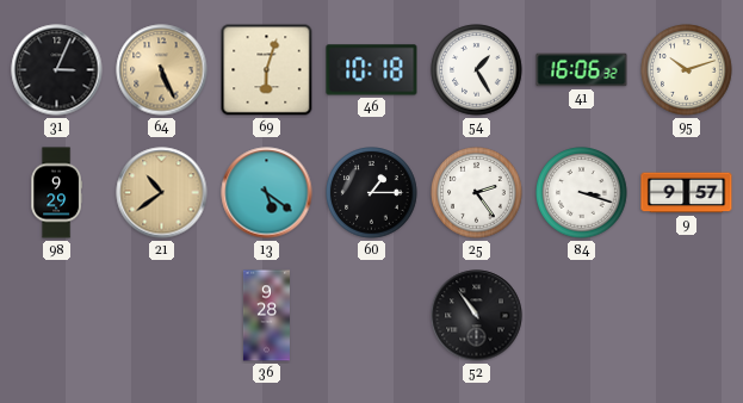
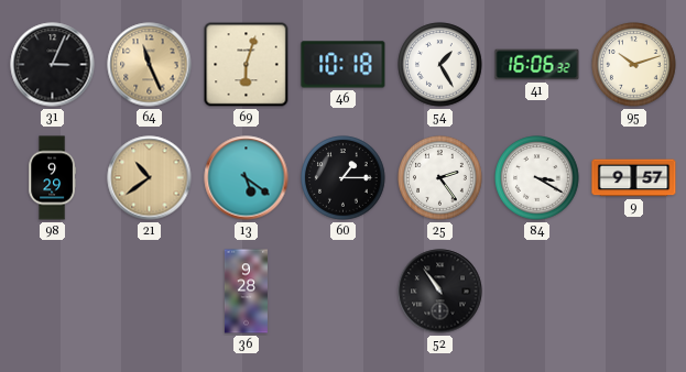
64: 5:26 -> 11:26 (150, 65)
84: 3:18 -> 3:20 (537, 178)
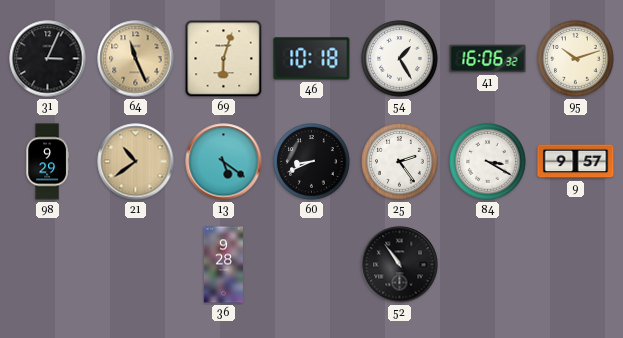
60: 1:15 -> 8:41 (312, 162)
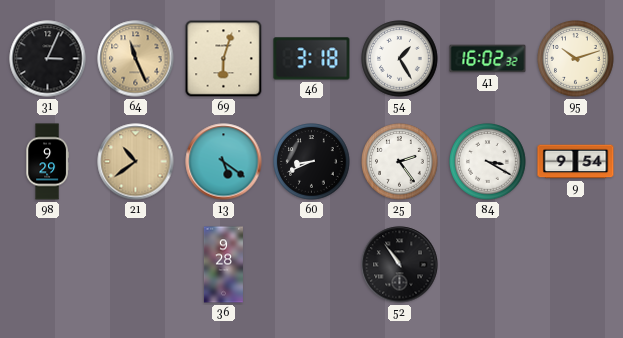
46: 10:18 -> 3:18 (312, 59)
41: 16:06 -> 16:02 (488, 59)
9: 9:57 -> 9:54 (576, 162)
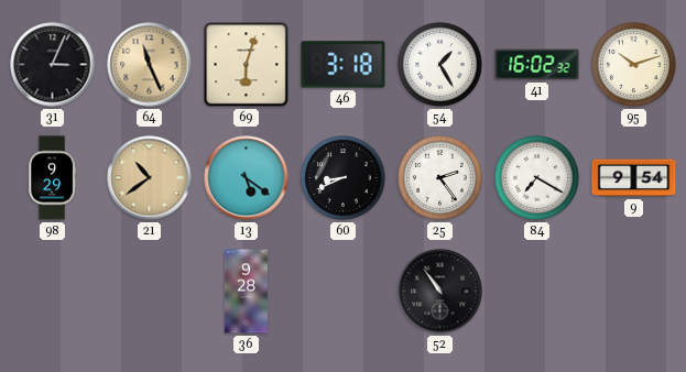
84: 3:20 -> 7:20 (537, 178)
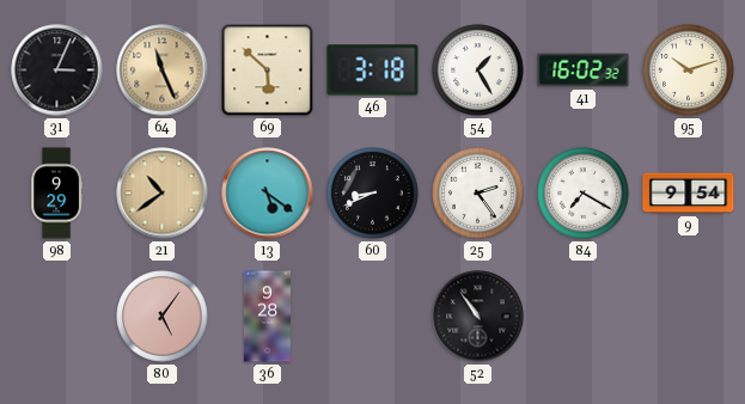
69: 6:03 -> 5:52 (268, 71)
80: none -> 5:06 (163, 317)
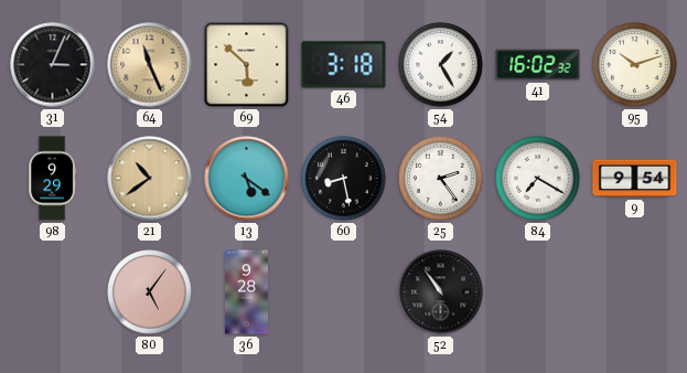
60: 8:41 -> 8:28 (344, 179)
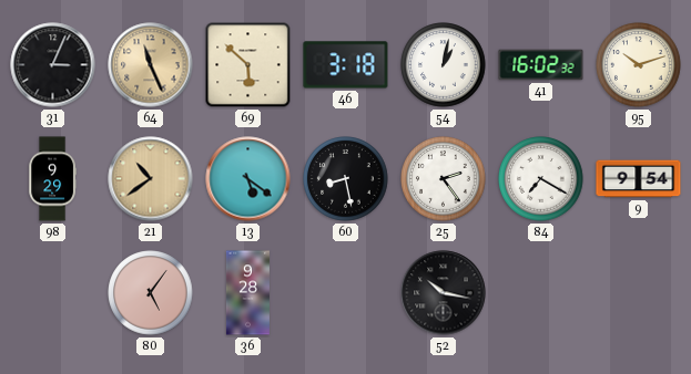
54: 1:25 -> 1:02 (444, 65)
52: 10:54 -> 10:17 (444, 293)
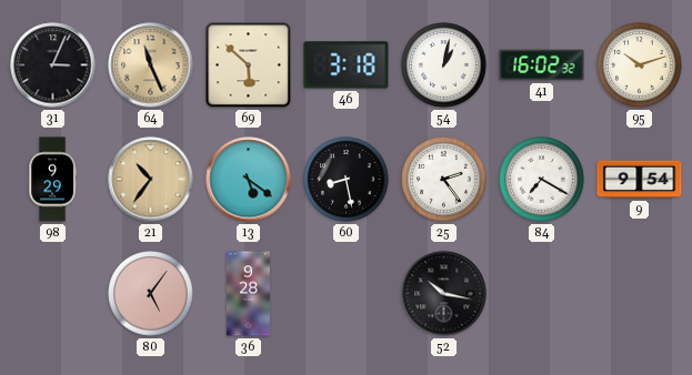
21: 10:39 -> 10:36 (151, 180)
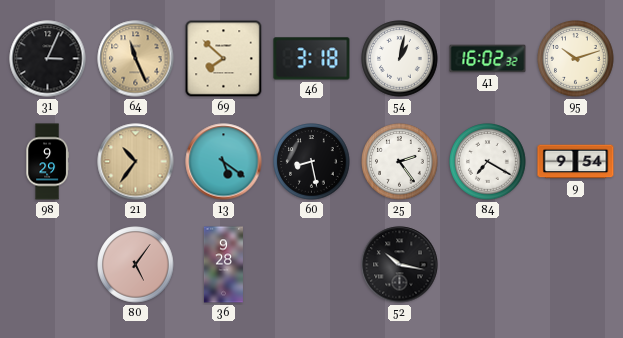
69: 5:52 -> 7:52 (224, 59)
